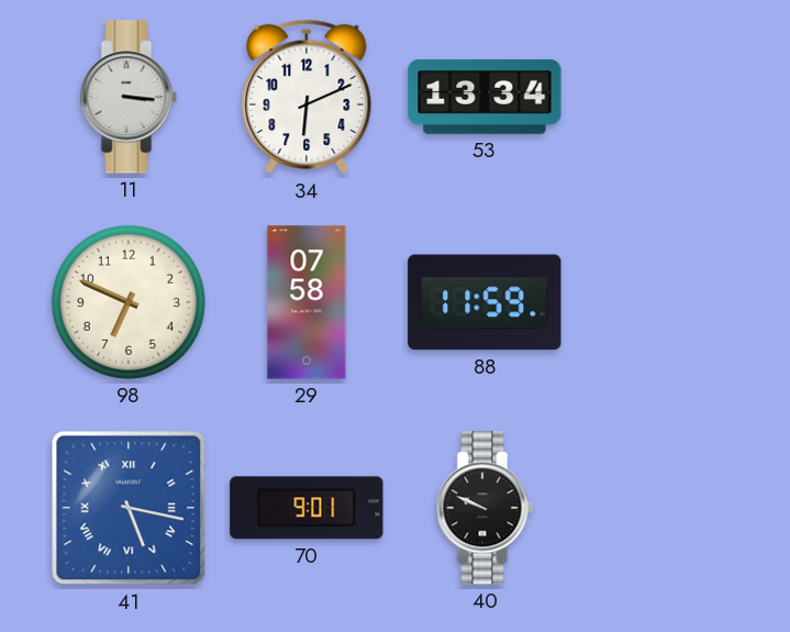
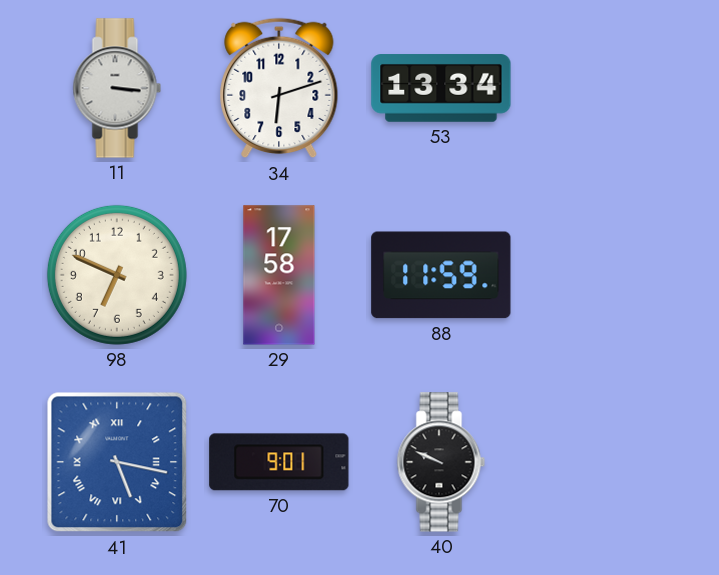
34: 6:11 -> 6:12 (279, 88)
29: 07:58 -> 17:58 (279, 275)
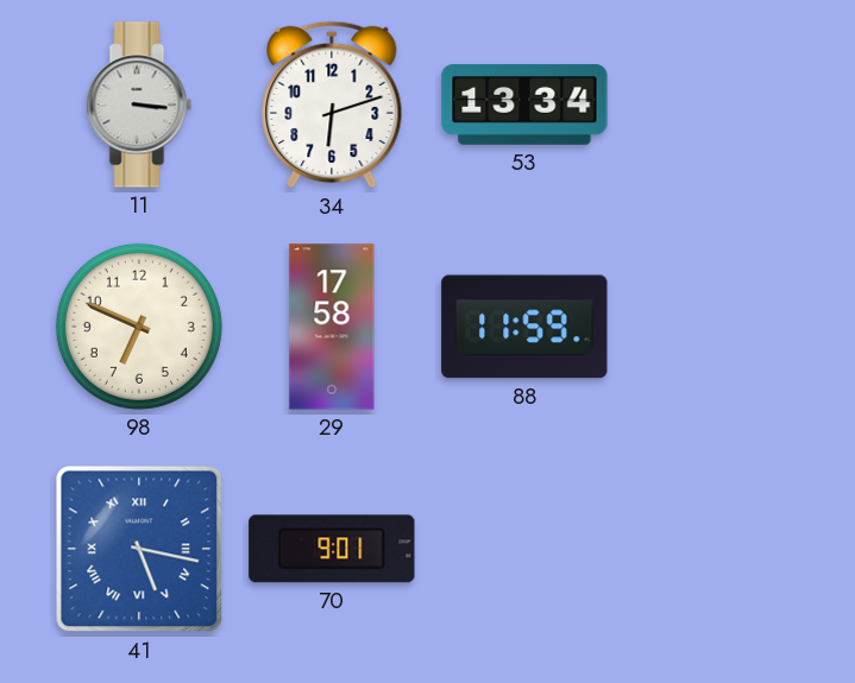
40: 9:49 -> none (441, 462)
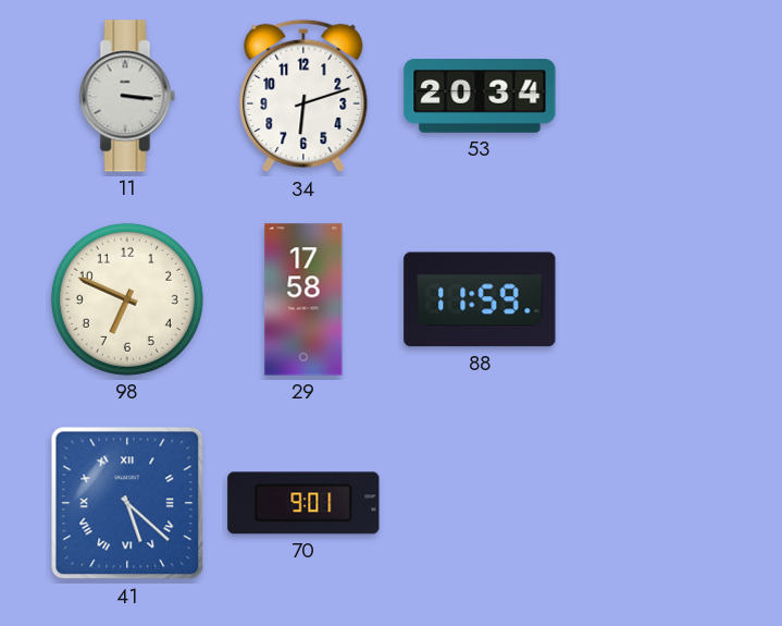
53: 13:34 -> 20:34 (480, 96)
41: 5:17 -> 5:22 (127, 503)
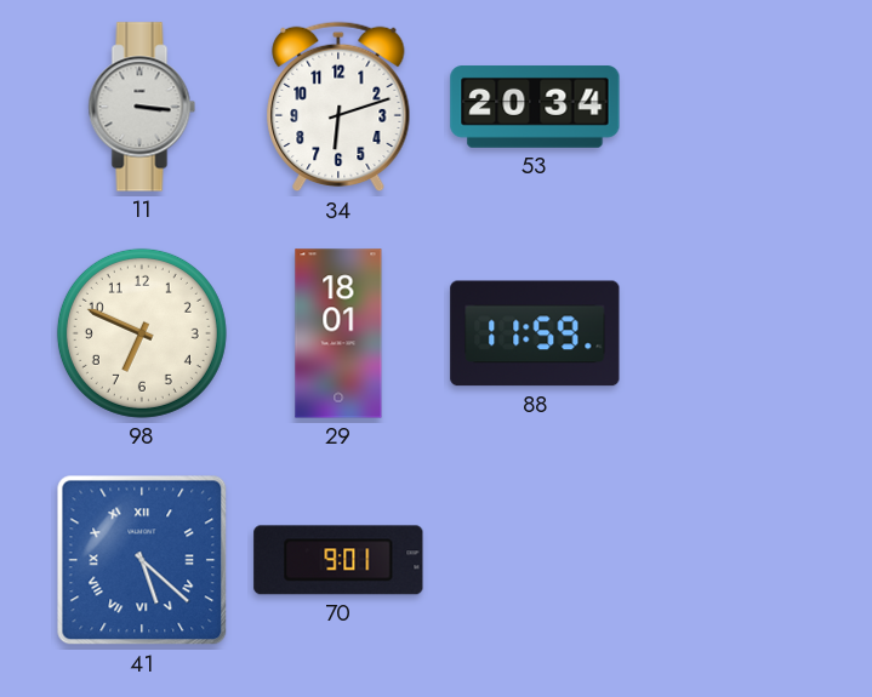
29: 17:58 -> 18:01 (338, 333)
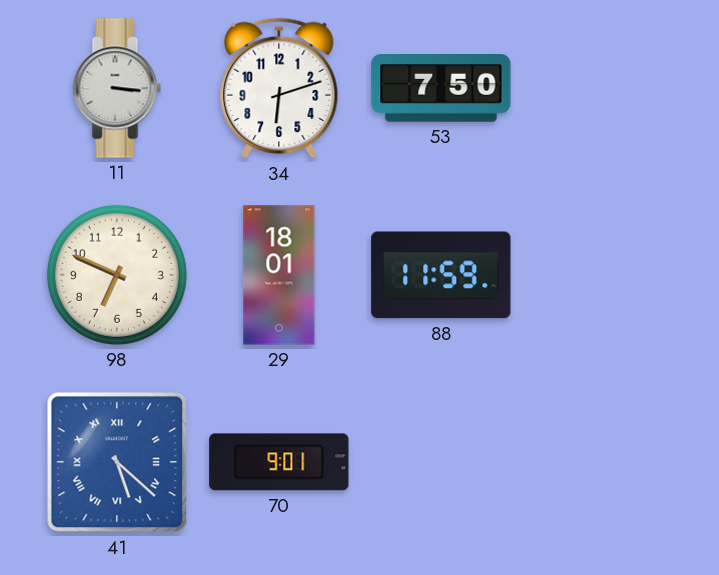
53: 20:34 -> 7:50 (441, 88)
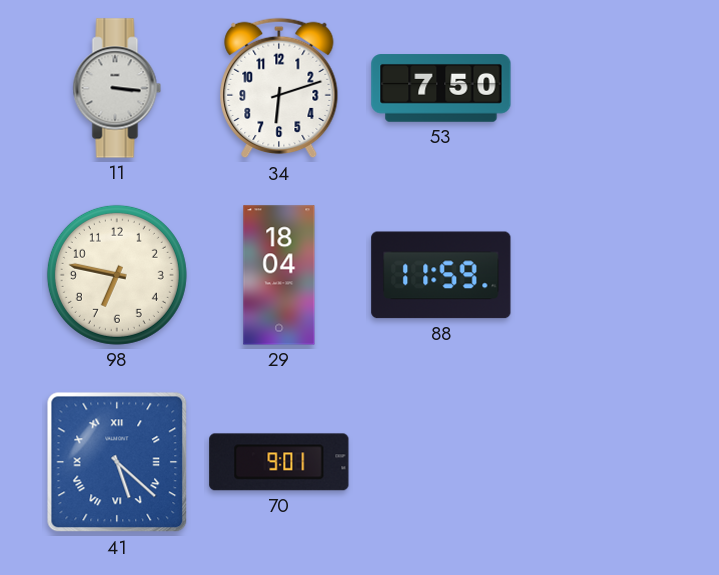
98: 6:49 -> 6:47 (117, 275)
29: 18:01 -> 18:04 (279, 275)
